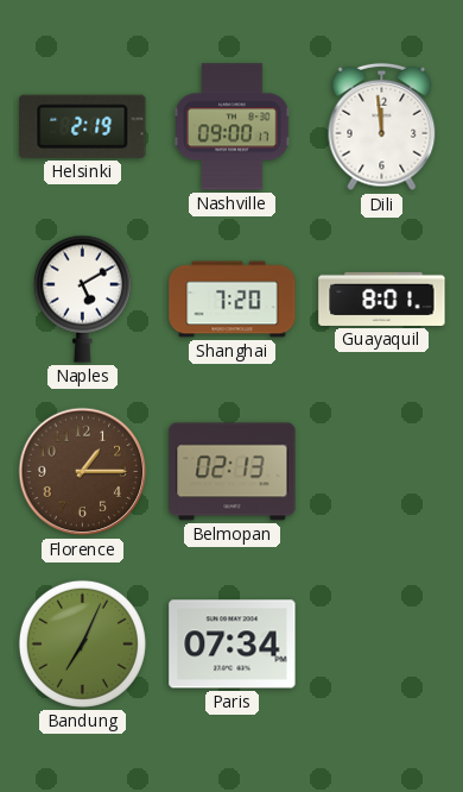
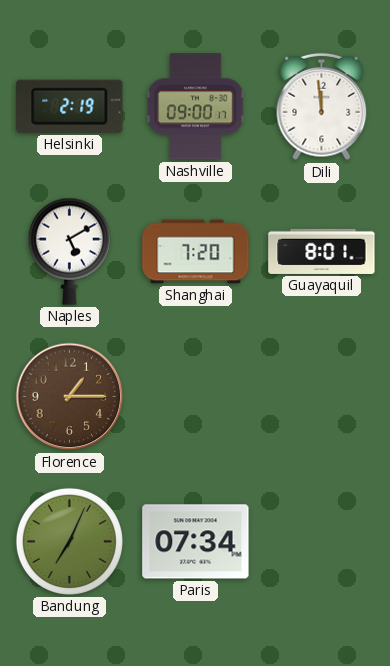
Belmopan: 02:13 -> none (233, 472)
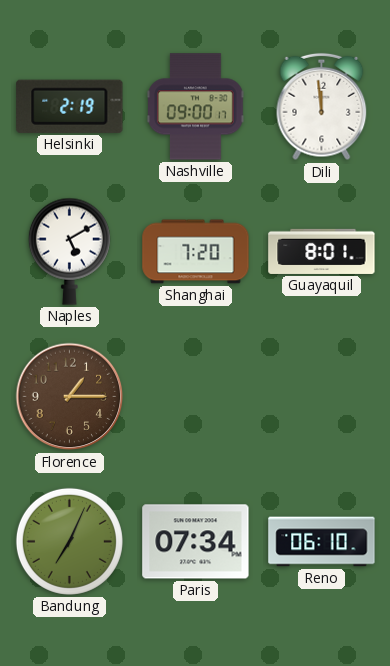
Reno: none -> 06:10 (322, 542)
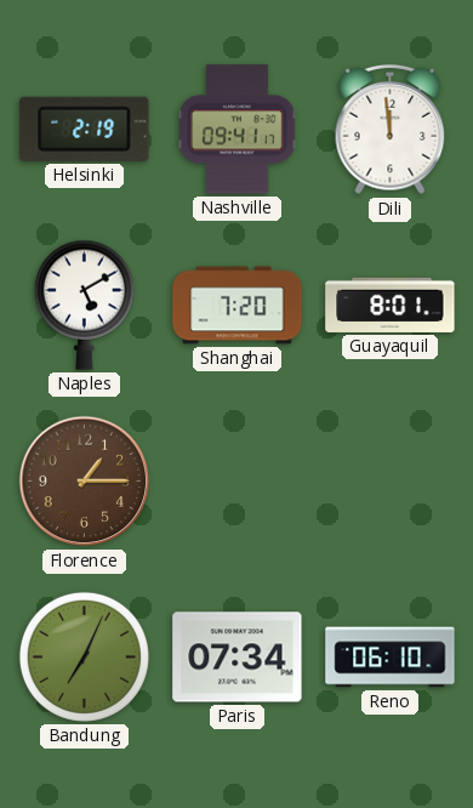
Nashville: 09:00 -> 09:41 (238, 130)
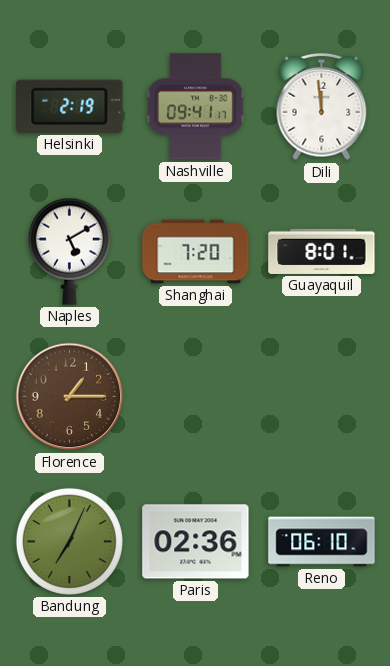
Paris: 07:34 -> 02:36 (196, 542)
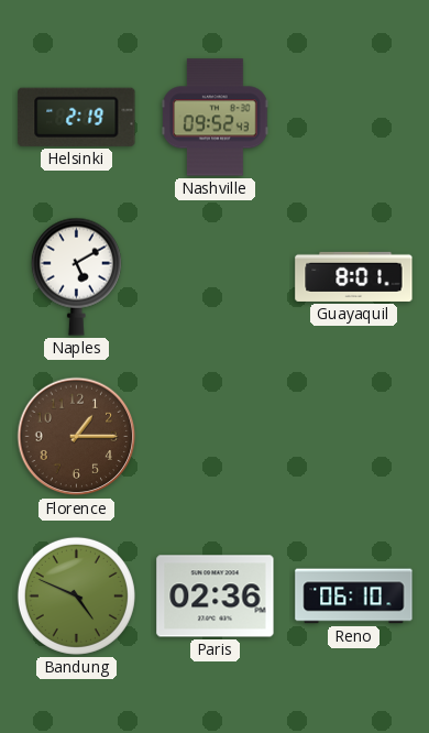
Nashville: 09:41 -> 09:52 (216, 118)
Dili: 11:59 -> none (322, 107)
Shanghai: 7:20 -> none (196, 252)
Bandung: 7:04 -> 4:49 (76, 595)
